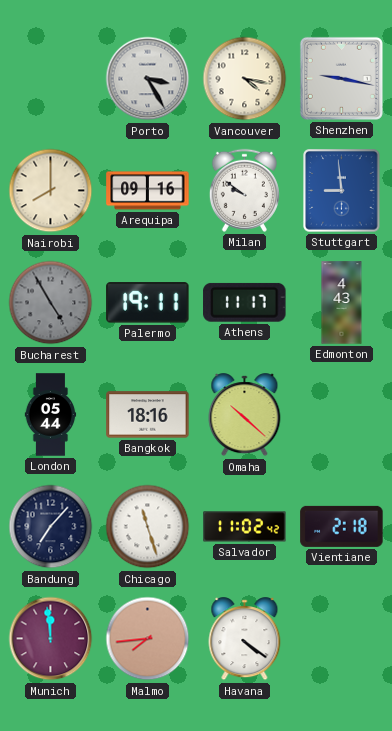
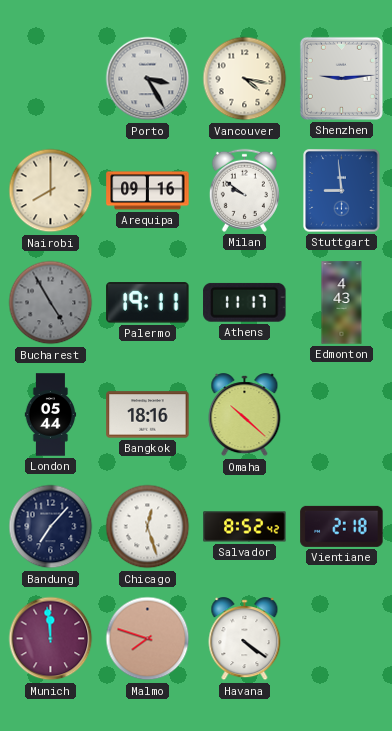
Shenzhen: 9:17 -> 9:14 (341, 78)
Chicago: 11:27 -> 12:27 (148, 527)
Salvador: 11:02 -> 8:52 (245, 527)
Malmo: 7:44 -> 7:48 (148, 639)
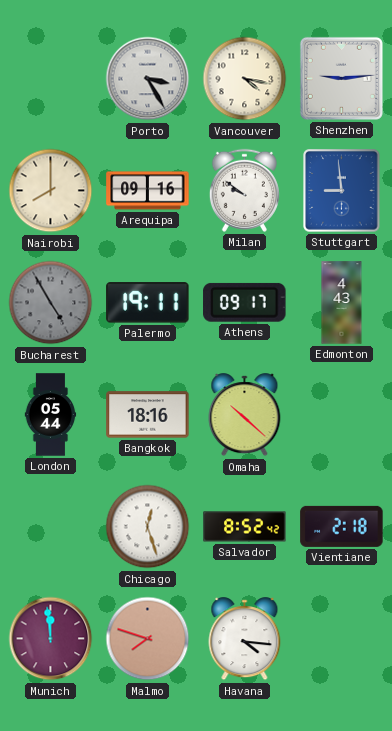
Athens: 11:17 -> 09:17 (245, 302)
Bandung: 7:07 -> none (51, 527)
Havana: 4:21 -> 4:16 (245, 639)
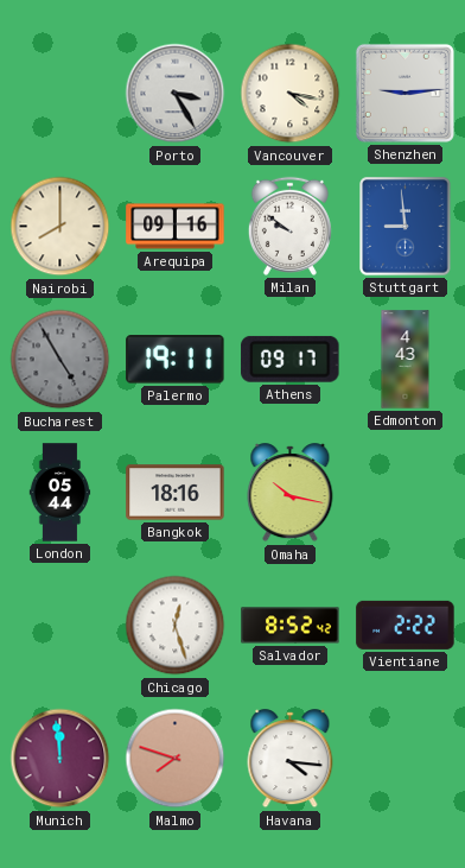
Omaha: 10:22 -> 10:17 (291, 493)
Vientiane: 2:18 -> 2:22 (406, 625)
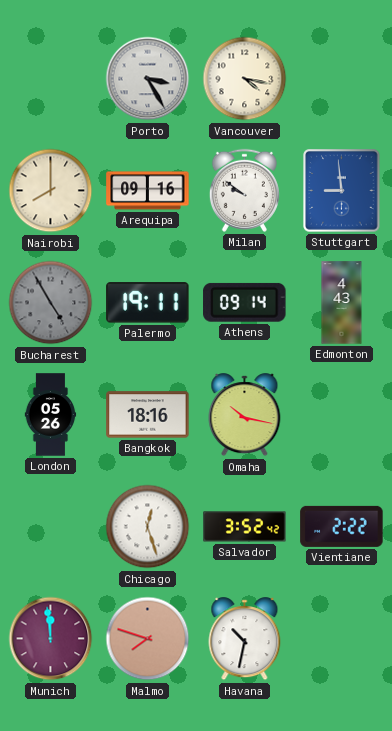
Shenzhen: 9:14 -> none (405, 93)
Athens: 09:17 -> 09:14 (245, 302)
London: 05:44 -> 05:26 (51, 415)
Salvador: 8:52 -> 3:52 (245, 527)
Havana: 4:16 -> 10:32 (245, 639)
